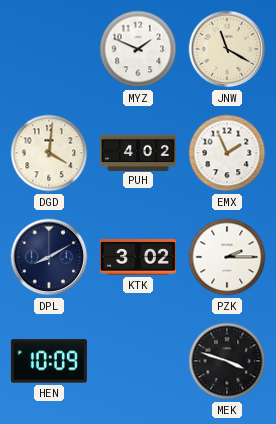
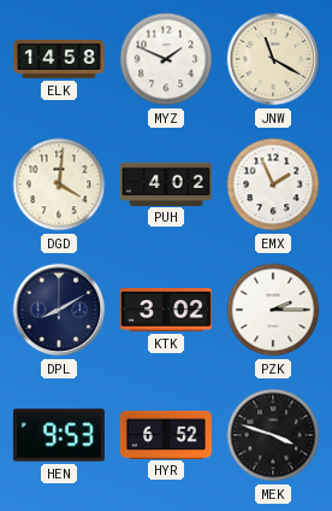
ELK: none -> 14:58 (59, 60)
HEN: 10:09 -> 9:53 (59, 435)
HYR: none -> 6:52 (166, 434)
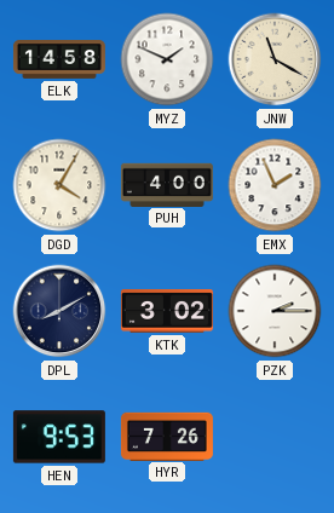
DGD: 4:01 -> 4:05 (59, 185)
PUH: 4:02 -> 4:00 (167, 184)
HYR: 6:52 -> 7:26 (167, 436)
MEK: 3:48 -> none (273, 435)
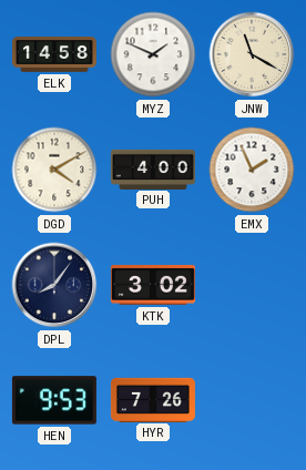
DGD: 4:05 -> 4:10 (54, 170)
DPL: 8:10 -> 8:06 (54, 285)
PZK: 2:15 -> none (275, 311)
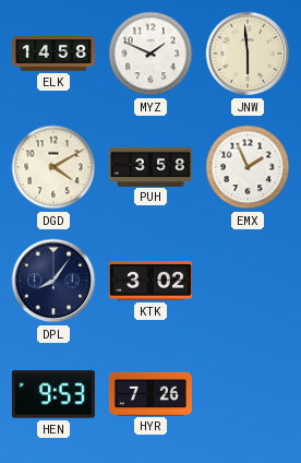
JNW: 11:20 -> 5:59 (248, 54)
PUH: 4:00 -> 3:58 (150, 166)
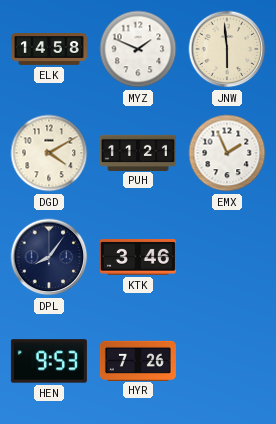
PUH: 3:58 -> 11:21 (138, 152)
KTK: 3:02 -> 3:46 (138, 258)
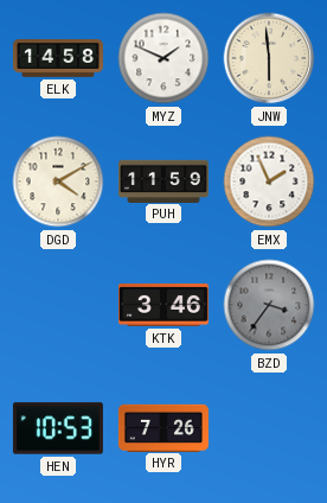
PUH: 11:21 -> 11:59 (163, 180)
DPL: 8:06 -> none (49, 257)
BZD: none -> 3:36 (269, 305)
HEN: 9:53 -> 10:53 (58, 428)
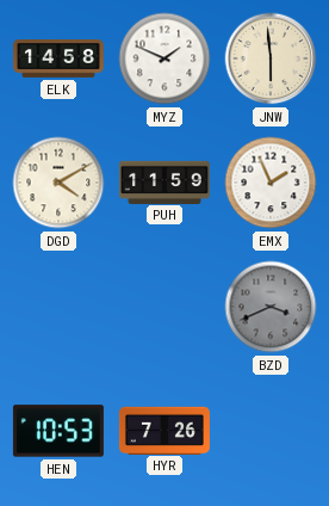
KTK: 3:46 -> none (163, 306)
BZD: 3:36 -> 3:41 (271, 307)
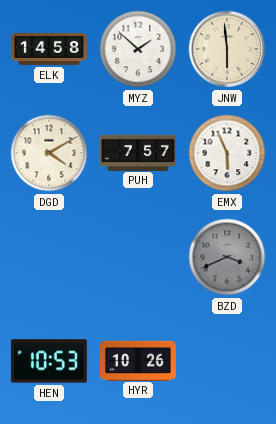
MYZ: 1:49 -> 1:52 (138, 49)
PUH: 11:59 -> 7:57 (138, 152)
EMX: 1:56 -> 5:56 (227, 153)
HYR: 7:26 -> 10:26 (138, 360)
